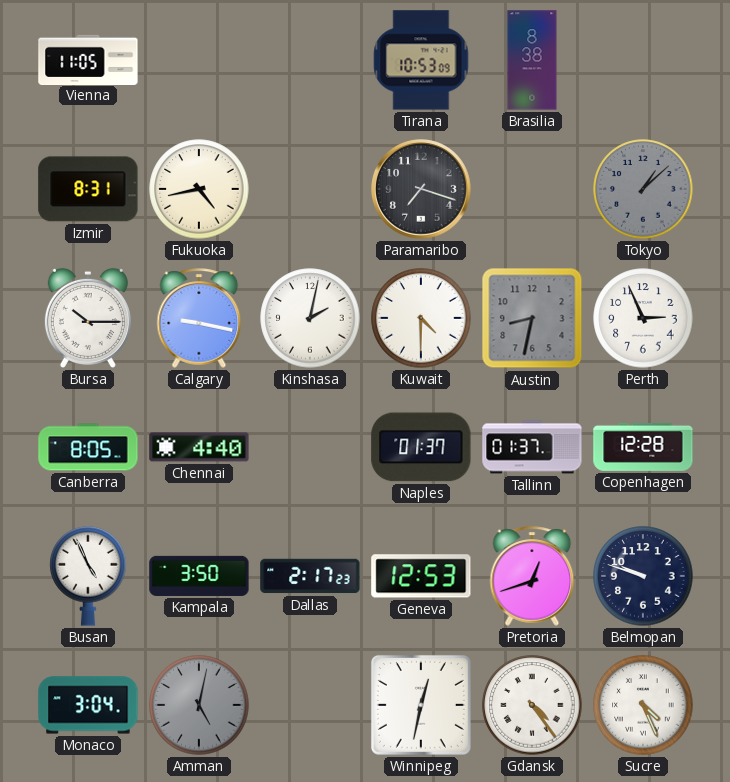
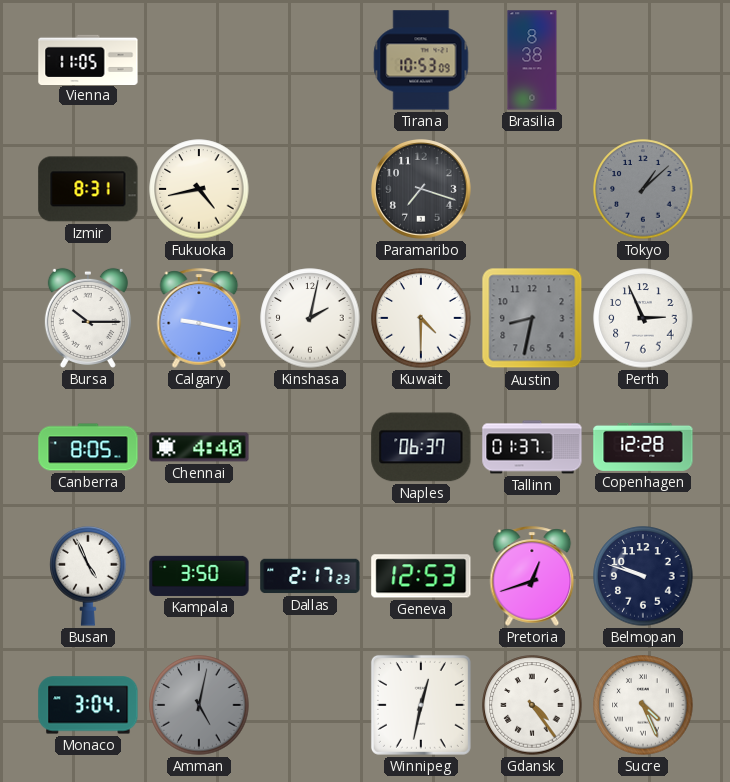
Naples: 01:37 -> 06:37 (421, 447)
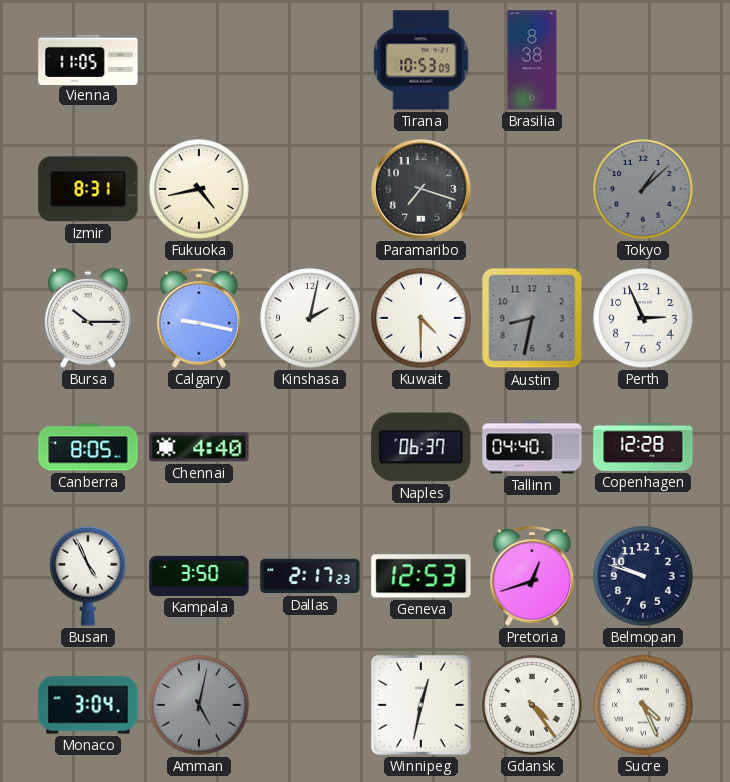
Tallinn: 01:37 -> 04:40 (532, 447)
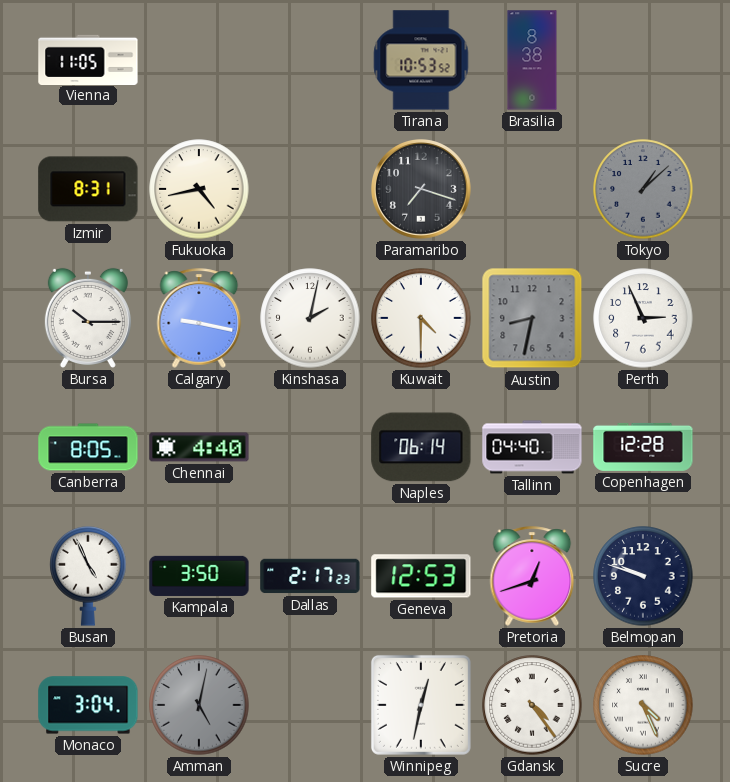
Tirana: 10:53:09 -> 10:53:52 (421, 60)
Naples: 06:37 -> 06:14 (421, 447)
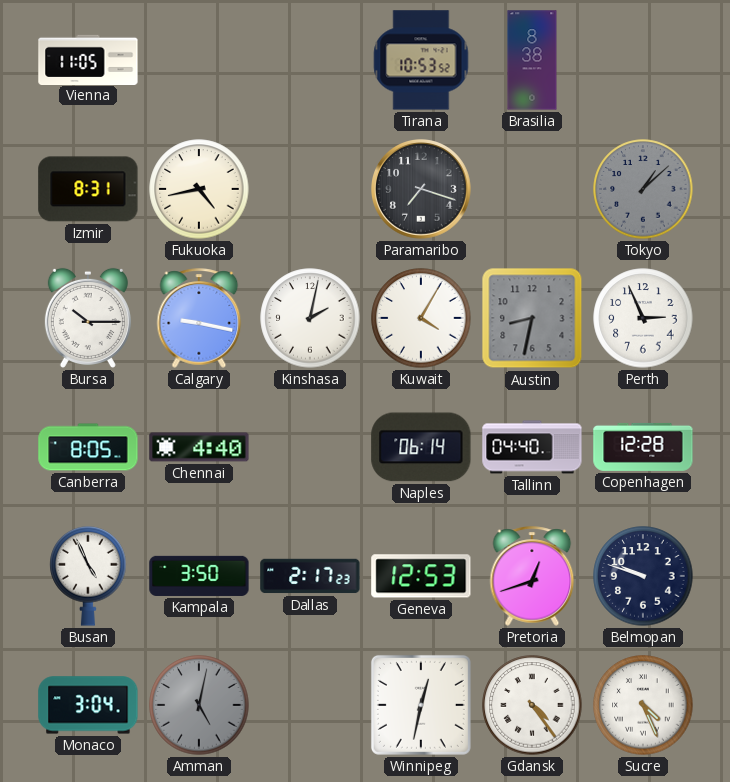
Kuwait: 4:30 -> 4:05 (421, 318)
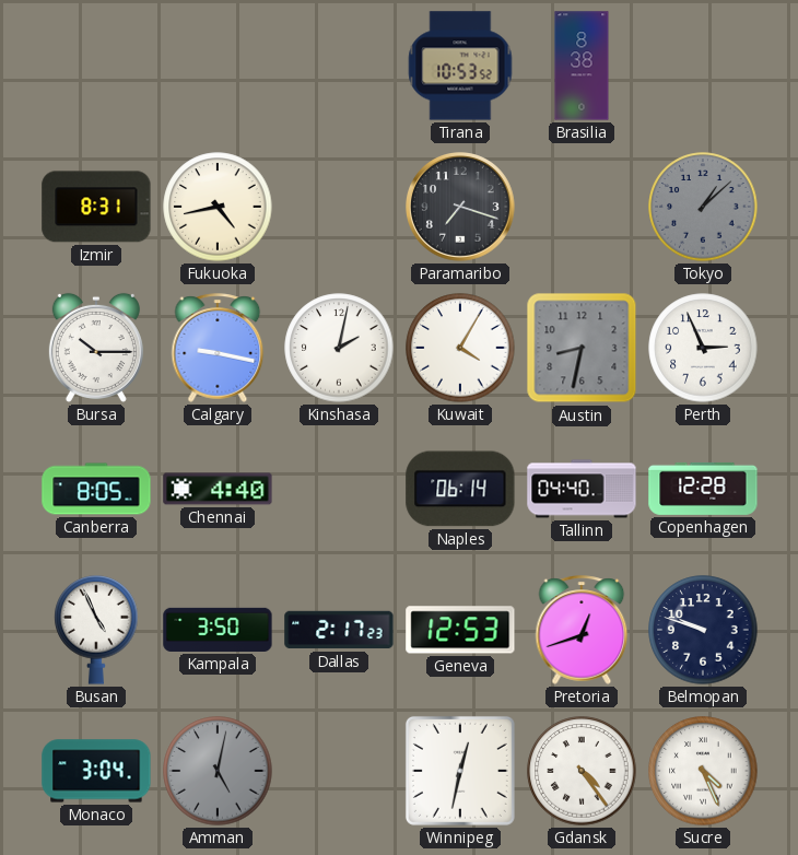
Vienna: 11:05 -> none (88, 59)
